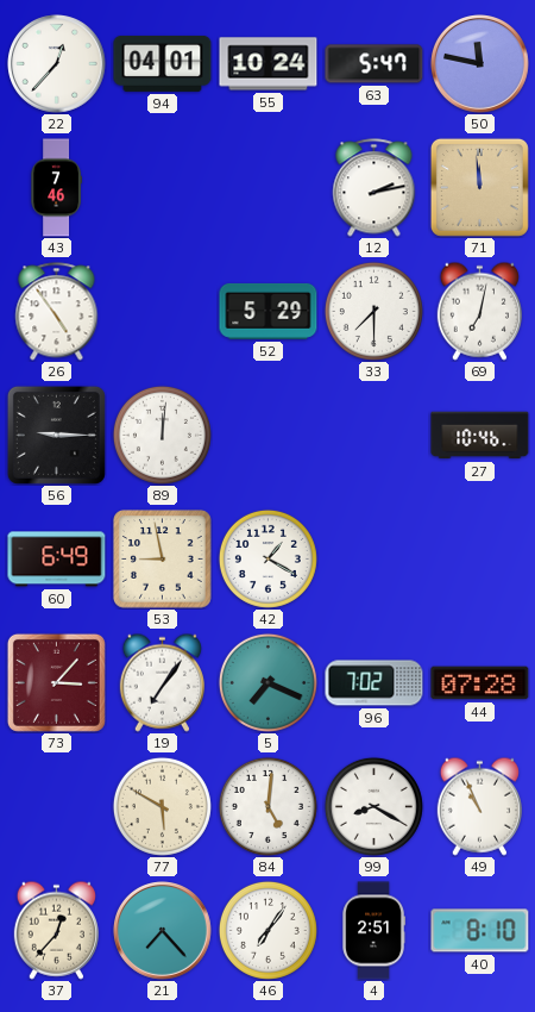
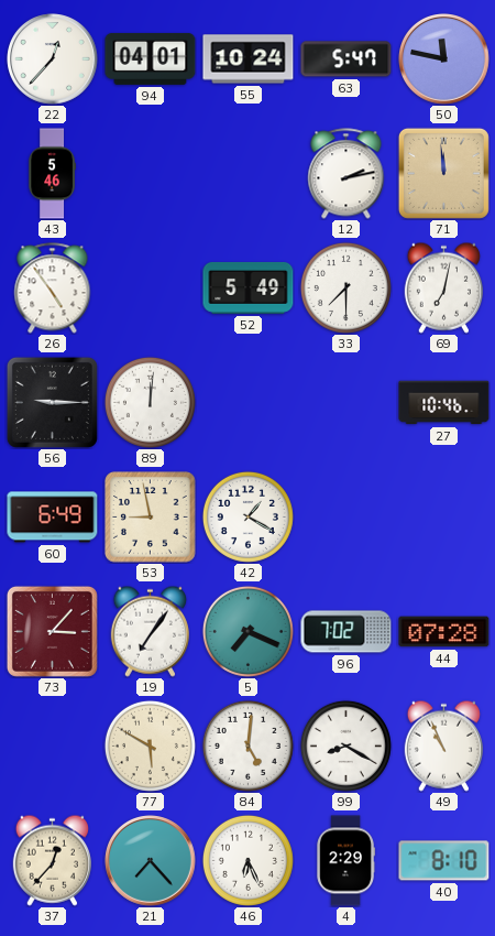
43: 7:46 -> 5:46 (52, 174)
52: 5:29 -> 5:49 (249, 287)
46: 7:06 -> 6:26 (248, 860)
4: 2:51 -> 2:29 (345, 861)
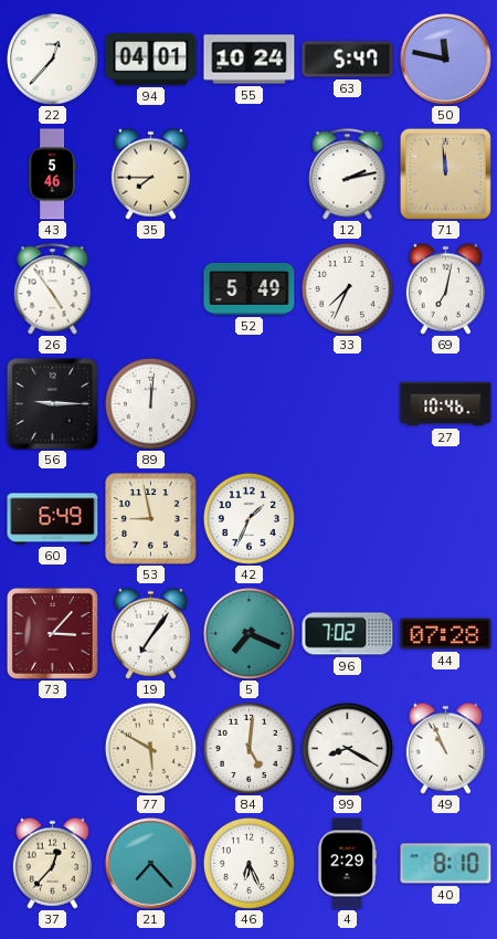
35: none -> 7:45 (150, 173)
33: 7:30 -> 7:34 (347, 288)
42: 1:20 -> 1:34 (248, 518)
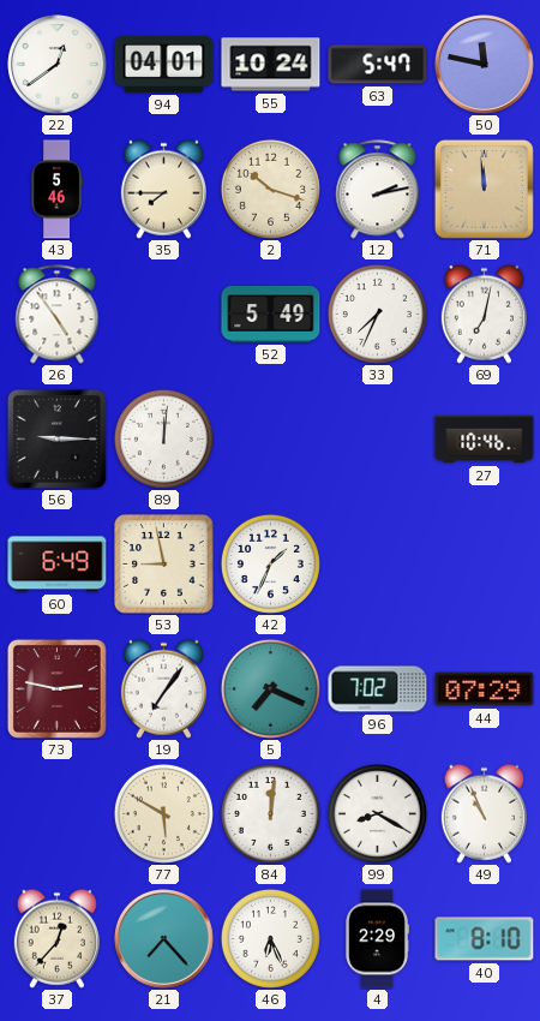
22: 12:37 -> 12:39 (58, 65)
2: none -> 10:18 (270, 189)
73: 3:07 -> 2:47 (56, 688)
44: 07:28 -> 07:29 (485, 689)
84: 5:01 -> 12:01 (270, 813)
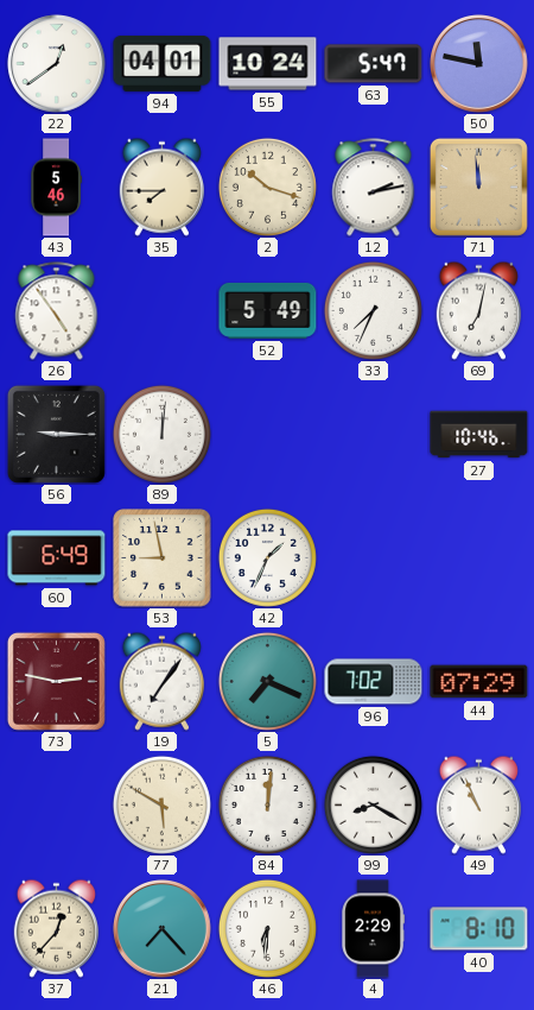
46: 6:26 -> 6:31 (267, 928)
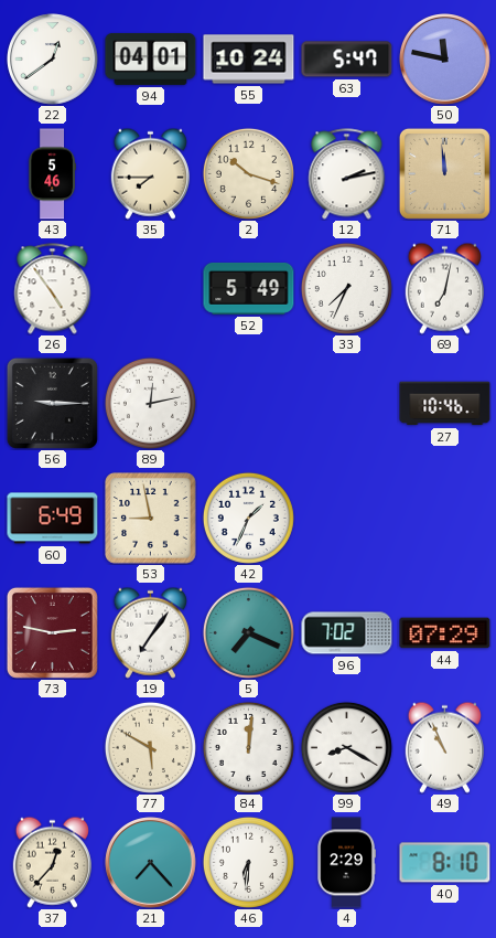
89: 12:01 -> 12:13 (150, 403)
